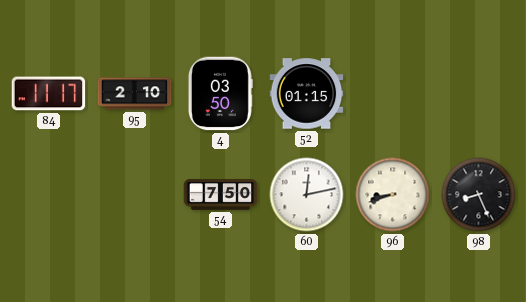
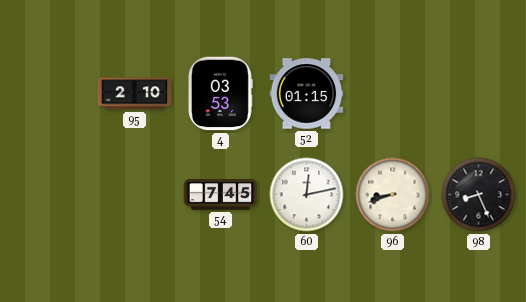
84: 11:17 -> none (49, 94)
4: 03:50 -> 03:53 (220, 94)
54: 7:50 -> 7:45 (221, 195)
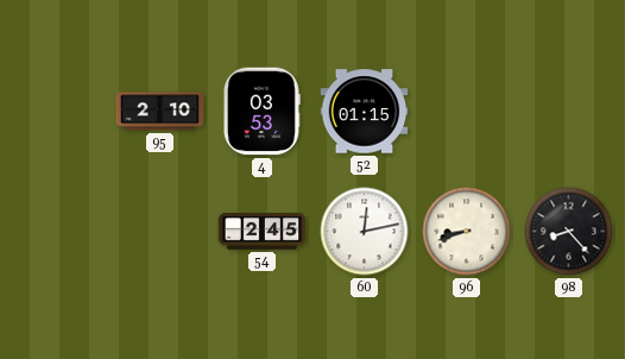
54: 7:45 -> 2:45 (263, 232)
98: 8:26 -> 8:23 (569, 232)
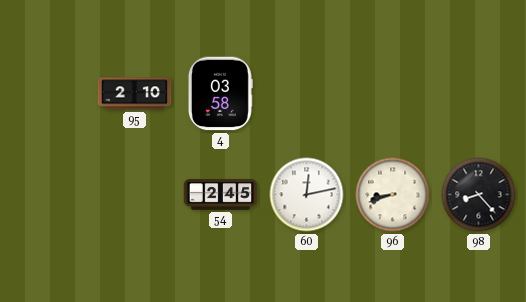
4: 03:53 -> 03:58 (220, 94)
52: 01:15 -> none (365, 112)
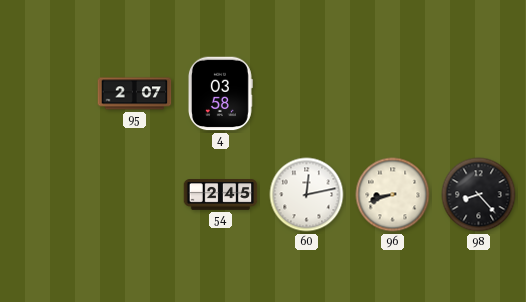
95: 2:10 -> 2:07 (135, 94)
